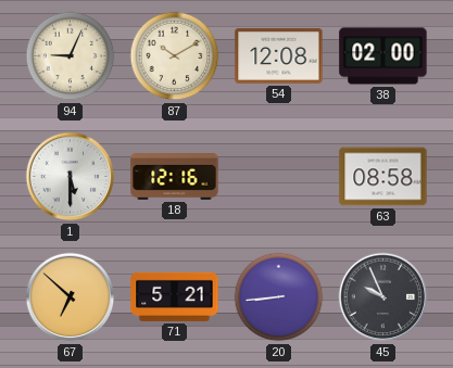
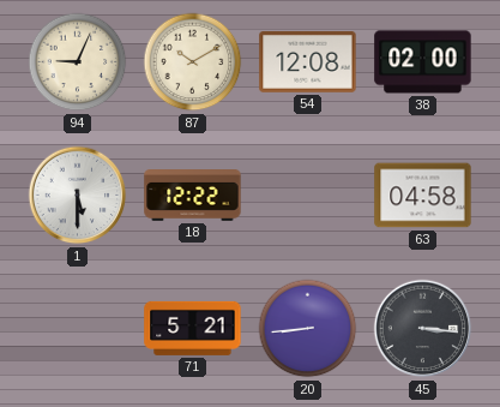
18: 12:16 -> 12:22 (193, 196)
63: 08:58 -> 04:58 (423, 196)
67: 6:52 -> none (71, 297)
45: 9:56 -> 3:16 (423, 329)
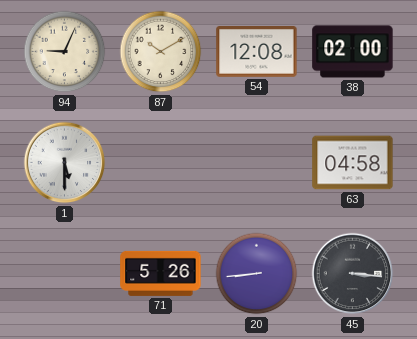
18: 12:22 -> none (193, 196)
71: 5:21 -> 5:26 (161, 273)
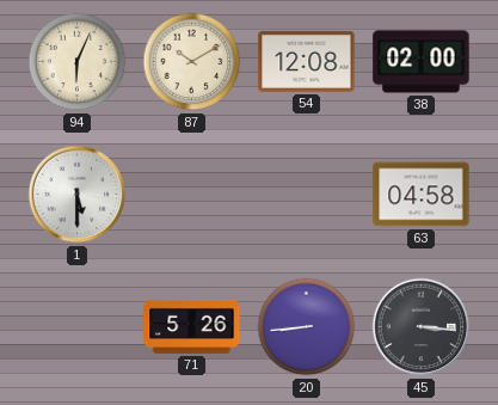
94: 9:04 -> 6:04 (78, 62)
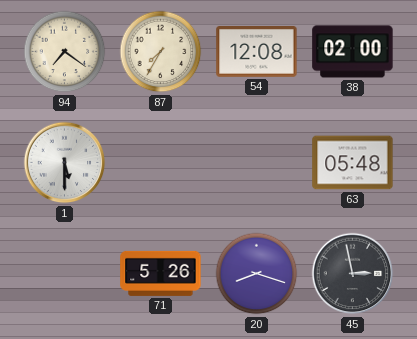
94: 6:04 -> 7:21 (65, 52)
87: 10:10 -> 7:35 (161, 52)
63: 04:58 -> 05:48 (353, 163)
20: 8:44 -> 8:18 (257, 274)
45: 3:16 -> 2:58 (353, 274)
